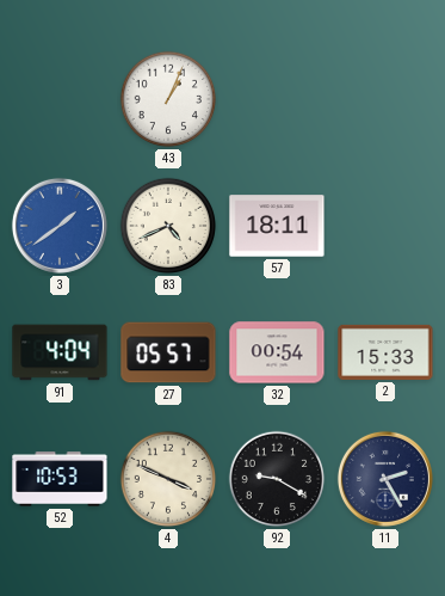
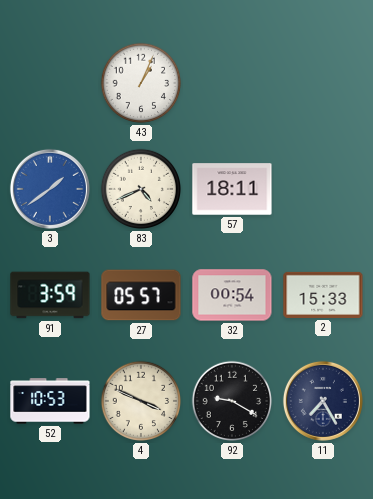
91: 4:04 -> 3:59 (50, 295)
11: 2:25 -> 7:25 (323, 401)
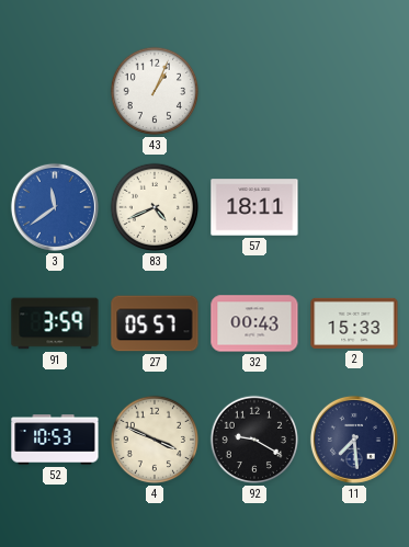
3: 1:39 -> 11:39 (55, 207)
32: 00:54 -> 00:43 (254, 323)
11: 7:25 -> 7:29 (354, 440)
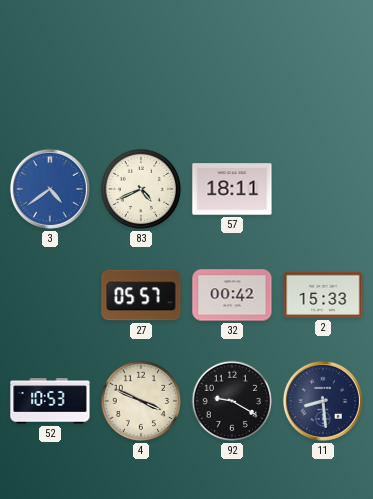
43: 1:04 -> none (155, 91)
3: 11:39 -> 4:39 (50, 189)
91: 3:59 -> none (55, 323)
32: 00:43 -> 00:42 (232, 295)
11: 7:29 -> 8:29 (323, 401)
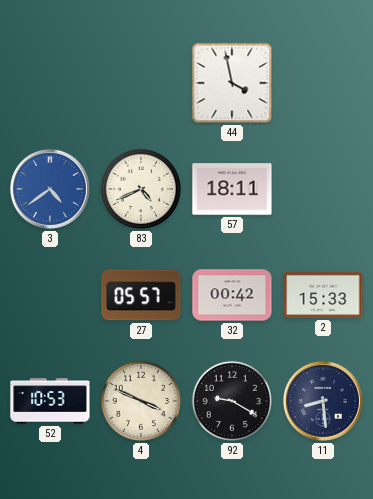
44: none -> 3:58 (232, 83)
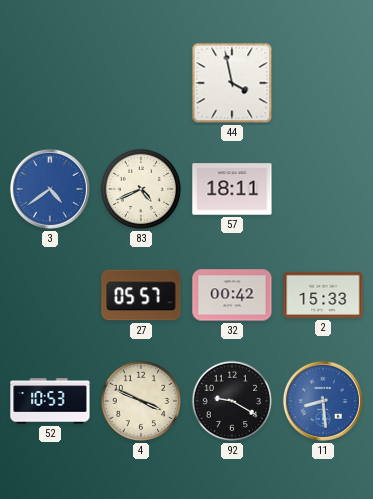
11 dial: navy -> blue (323, 401)
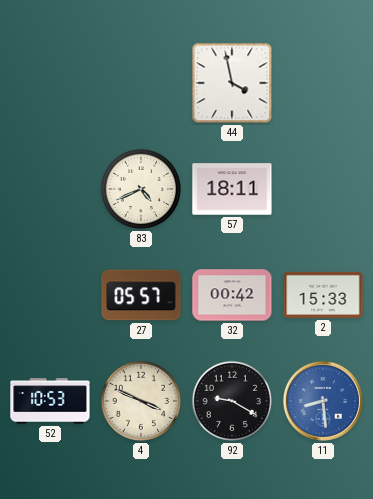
3: 4:39 -> none (50, 189)
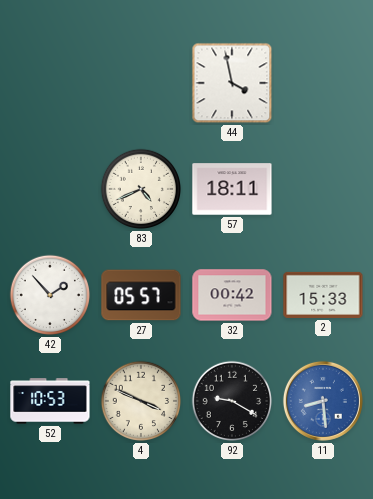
42: none -> 1:53 (50, 295)
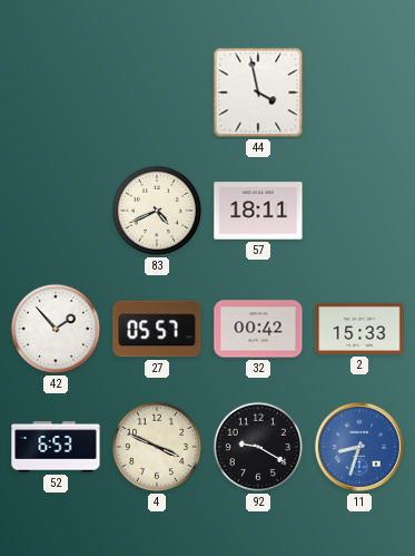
52: 10:53 -> 6:53 (56, 447)
11: 8:29 -> 8:33 (359, 447)
